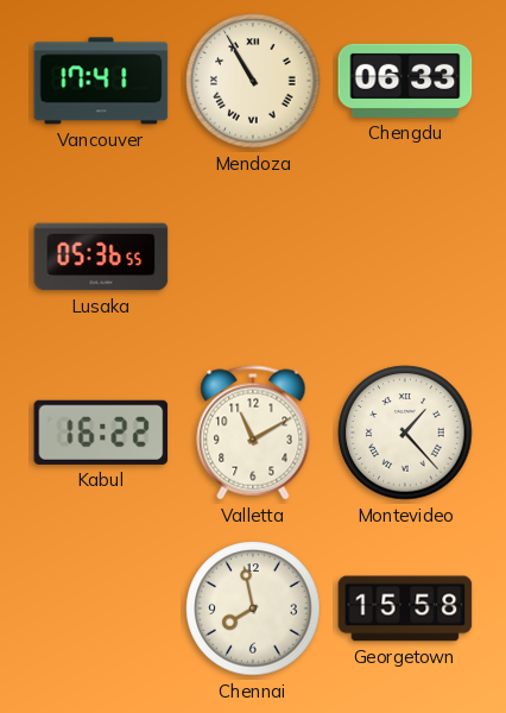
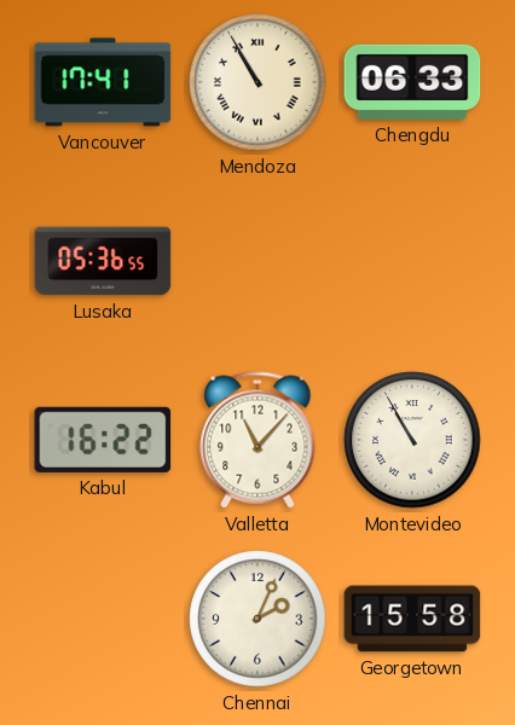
Valletta: 11:10 -> 11:07 (257, 440)
Montevideo: 1:23 -> 10:55 (412, 440)
Chennai: 7:58 -> 2:04 (257, 619)
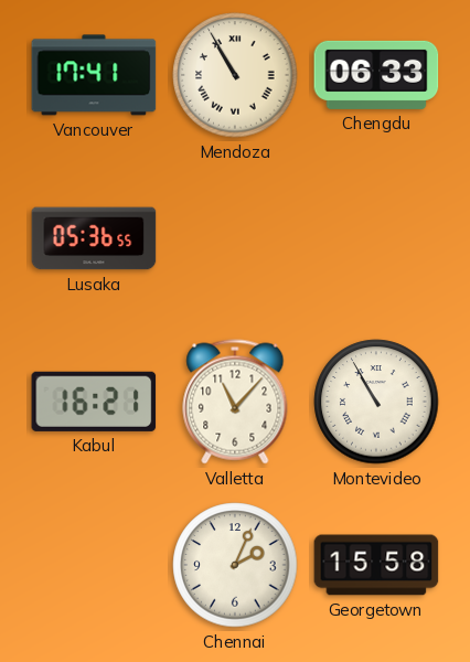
Kabul: 16:22 -> 16:21 (94, 402)
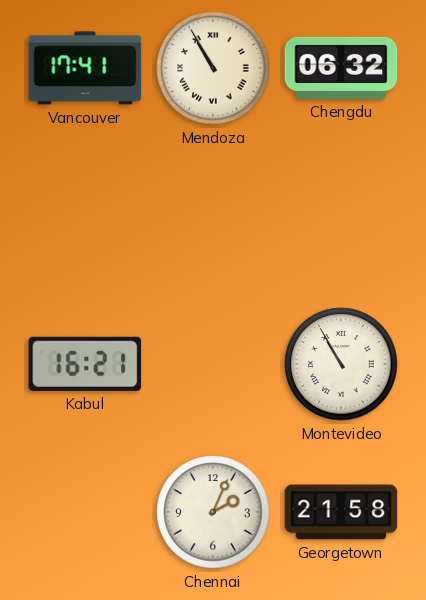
Chengdu: 06:33 -> 06:32 (341, 68)
Lusaka: 05:36 -> none (94, 238)
Valletta: 11:07 -> none (235, 402)
Georgetown: 15:58 -> 21:58 (341, 512)
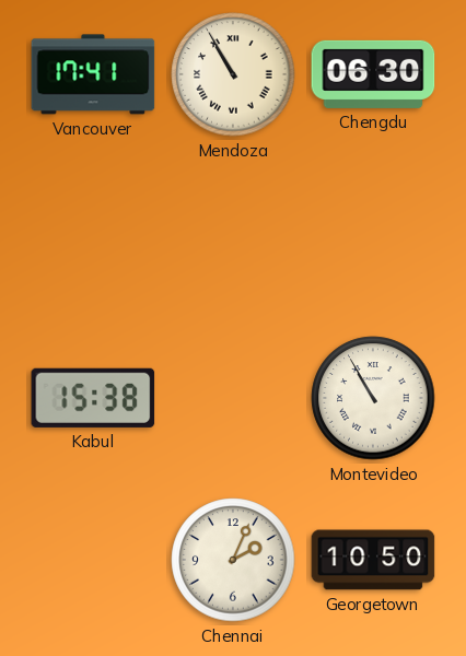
Chengdu: 06:32 -> 06:30 (373, 74)
Kabul: 16:21 -> 15:38 (93, 398)
Georgetown: 21:58 -> 10:50 (373, 560)
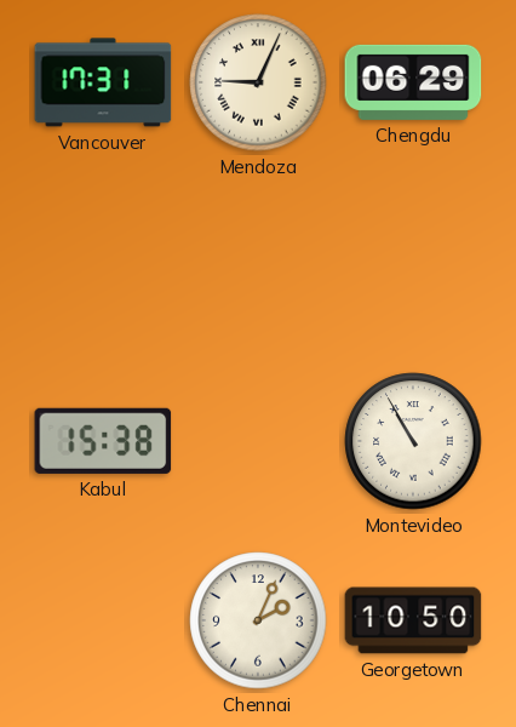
Vancouver: 17:41 -> 17:31 (103, 82)
Mendoza: 10:55 -> 9:04 (258, 82)
Chengdu: 06:30 -> 06:29 (413, 82)
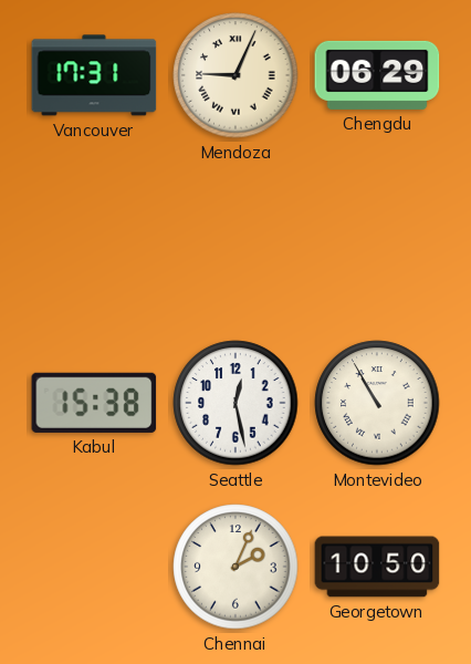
Seattle: none -> 12:28 (236, 403)
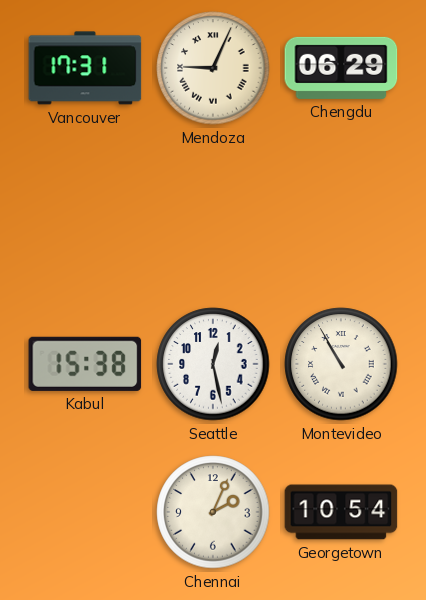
Georgetown: 10:50 -> 10:54 (341, 512)
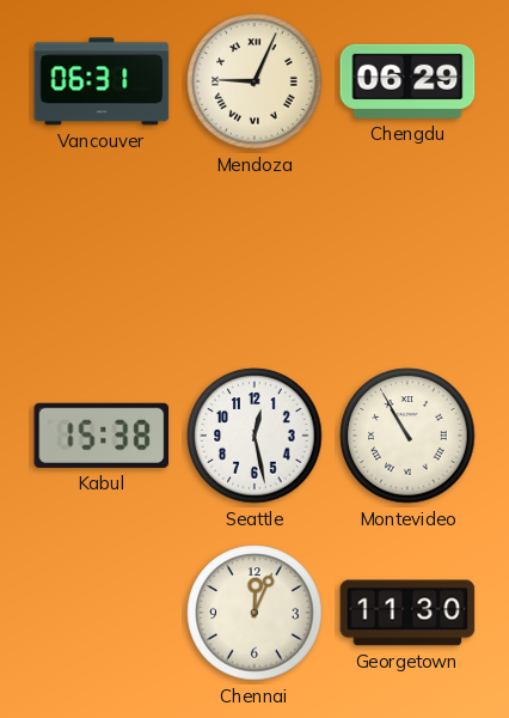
Vancouver: 17:31 -> 06:31 (102, 81)
Chennai: 2:04 -> 12:04 (254, 613)
Georgetown: 10:54 -> 11:30 (407, 613)
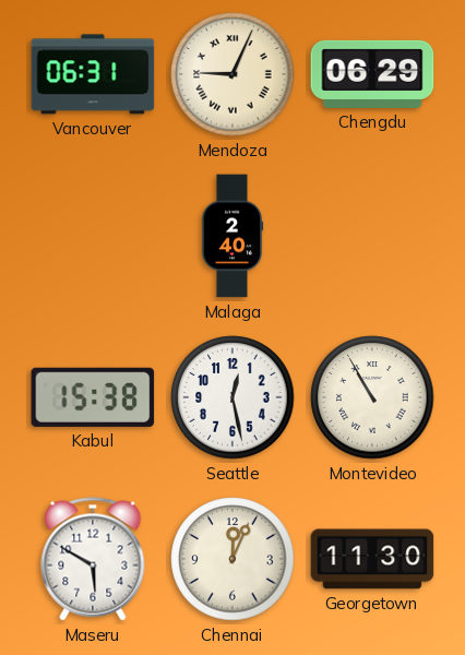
Malaga: none -> 2:40 (233, 236)
Maseru: none -> 5:50 (93, 559)
